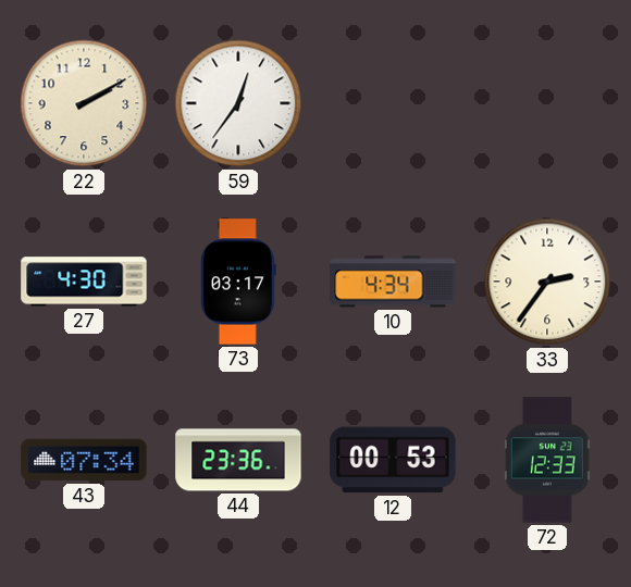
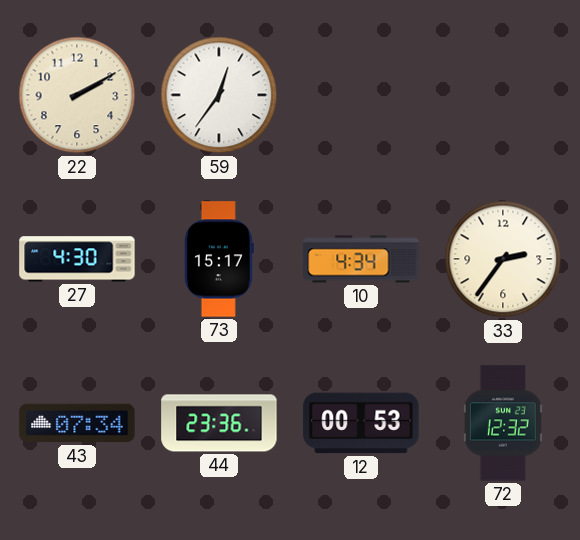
73: 03:17 -> 15:17 (219, 259)
72: 12:33 -> 12:32 (503, 423)
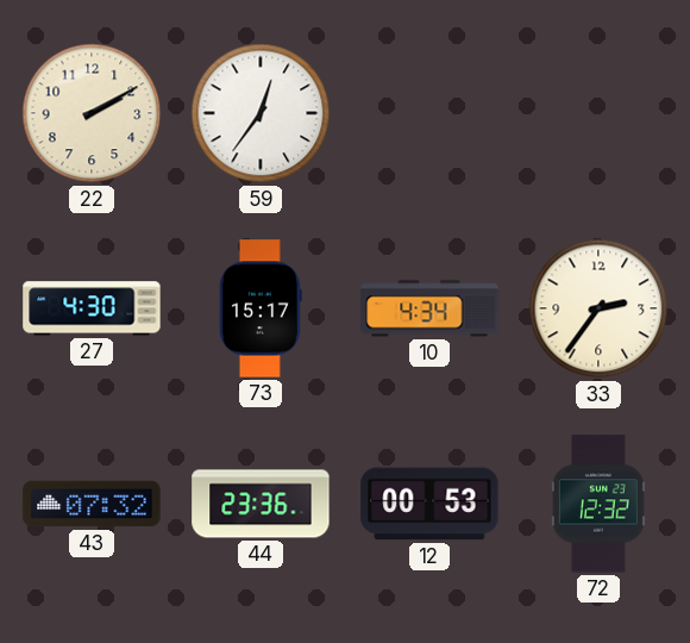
43: 07:34 -> 07:32 (92, 504)
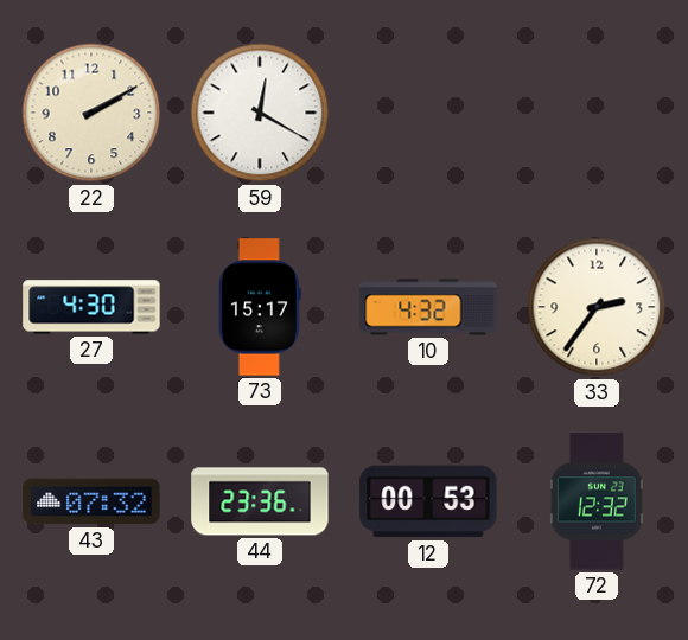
59: 12:36 -> 12:20 (260, 113)
10: 4:34 -> 4:32 (428, 307)
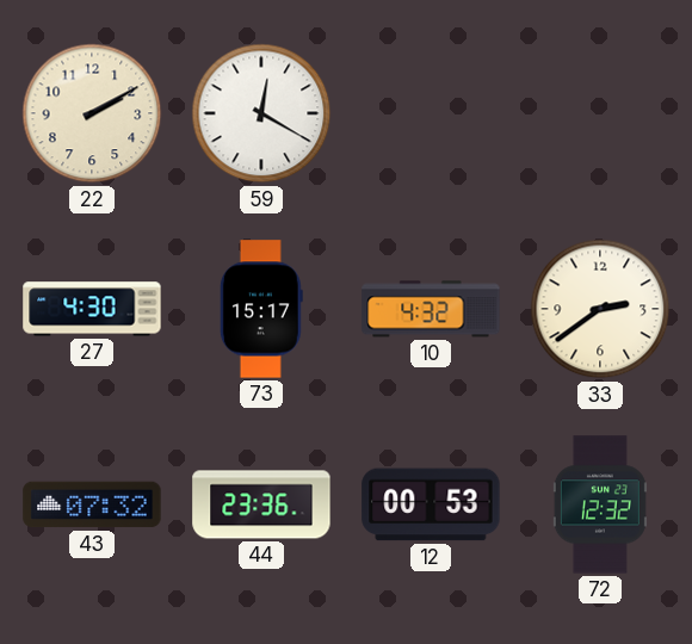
33: 2:36 -> 2:39 (600, 309)
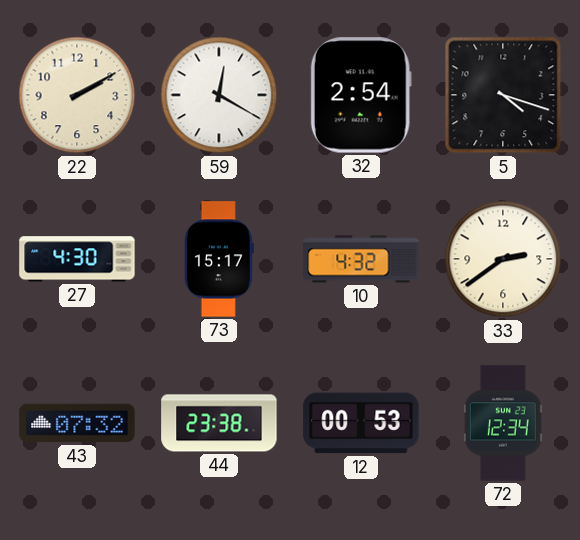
32: none -> 2:54 (361, 95)
5: none -> 4:18 (503, 95)
44: 23:36 -> 23:38 (219, 423)
72: 12:32 -> 12:34 (503, 423)
